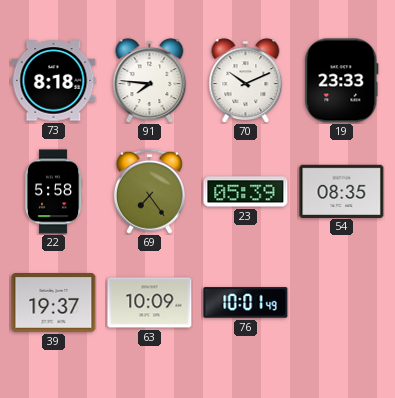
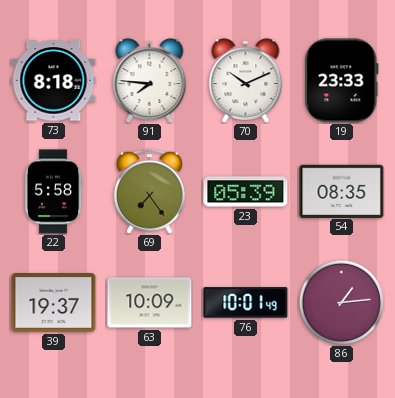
86: none -> 1:14 (341, 302)
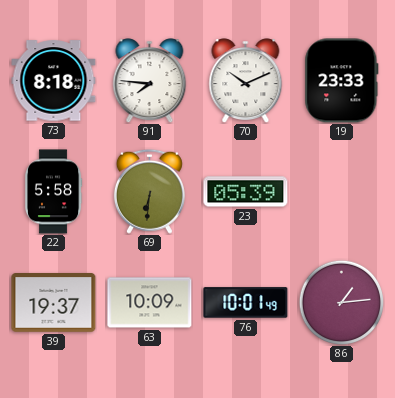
69: 7:24 -> 6:31 (149, 191)
54: 08:35 -> none (342, 191)
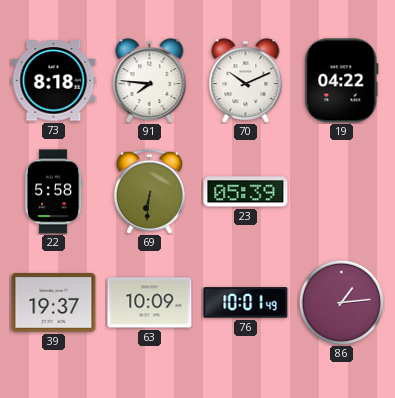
19: 23:33 -> 04:22 (342, 81)
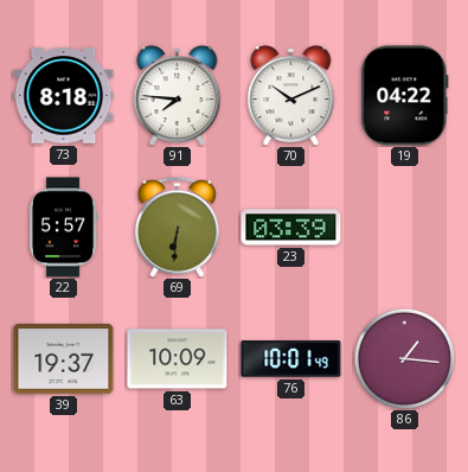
22: 5:58 -> 5:57 (63, 228)
23: 05:39 -> 03:39 (291, 228)
86: 1:14 -> 1:16 (404, 358)
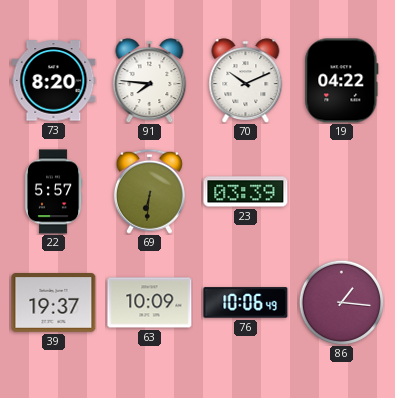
73: 8:18 -> 8:20 (54, 81)
76: 10:01 -> 10:06 (246, 303)
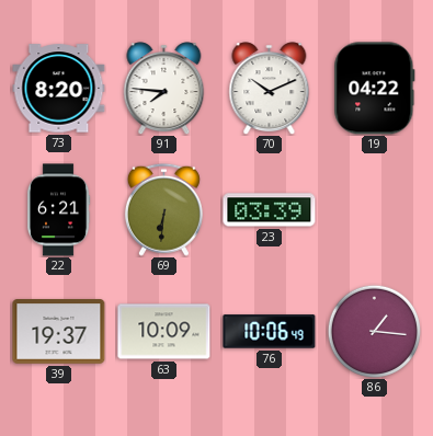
22: 5:57 -> 6:21 (58, 210)
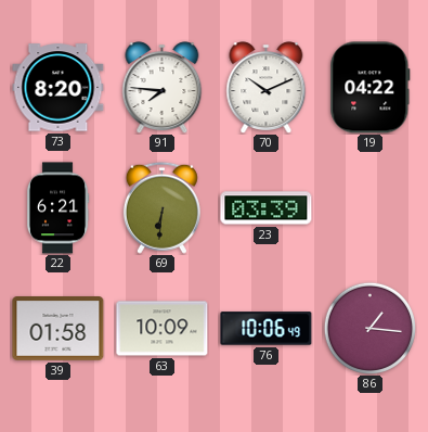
39: 19:37 -> 01:58 (59, 329)
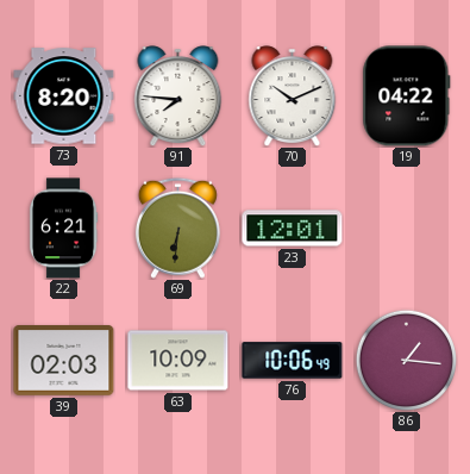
23: 03:39 -> 12:01 (293, 229)
39: 01:58 -> 02:03 (64, 361)
